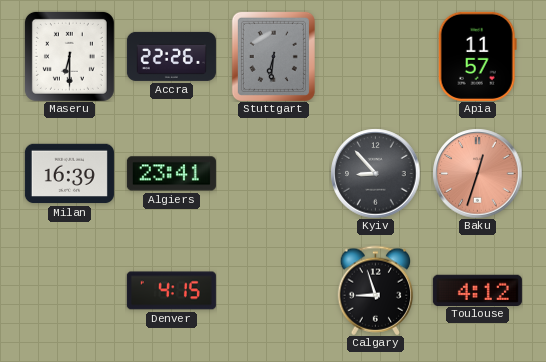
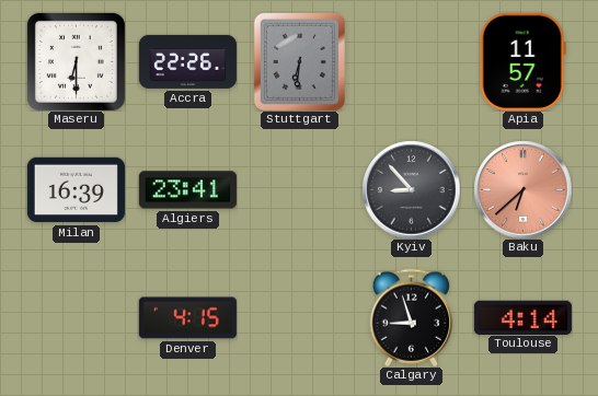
Baku: 12:33 -> 6:38 (522, 189)
Toulouse: 4:12 -> 4:14 (522, 317)
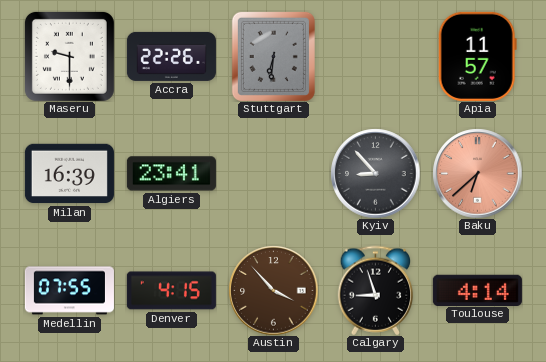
Maseru: 6:30 -> 9:30 (69, 56)
Medellin: none -> 07:55 (69, 291)
Austin: none -> 3:53 (273, 290)
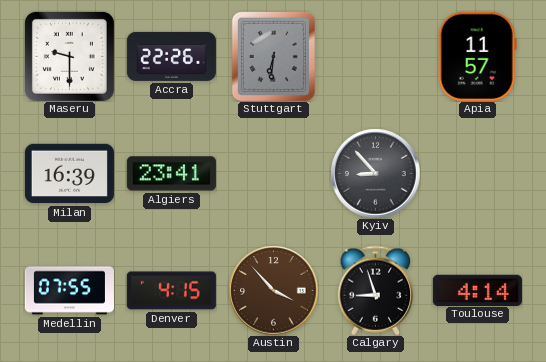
Baku: 6:38 -> none (477, 173)
